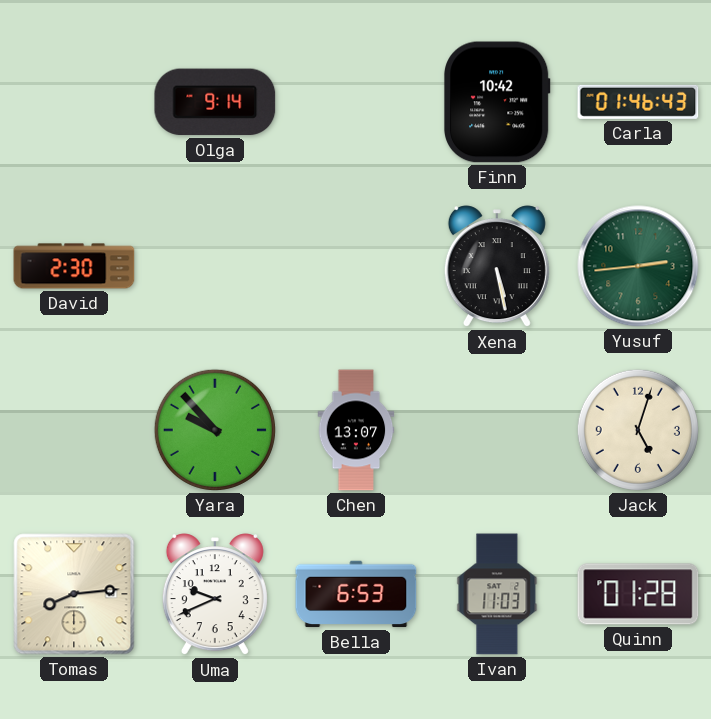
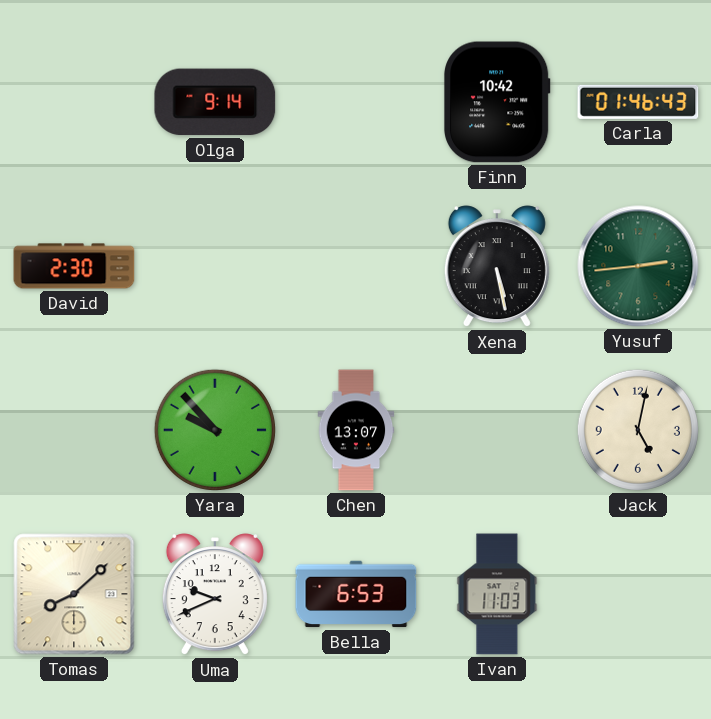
Jack: 5:03 -> 5:02 (638, 430)
Tomas: 8:14 -> 8:08 (74, 594)
Quinn: 01:28 -> none (638, 594)
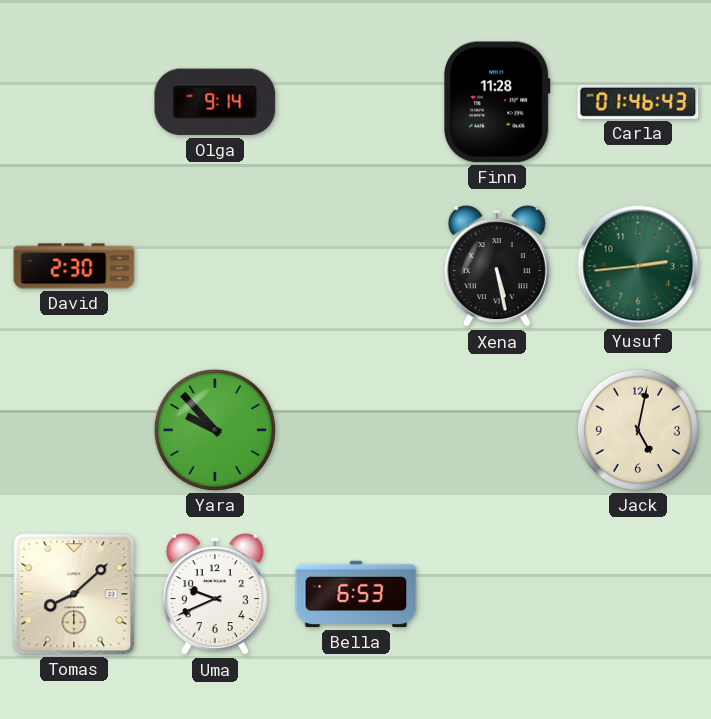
Finn: 10:42 -> 11:28 (497, 102)
Chen: 13:07 -> none (356, 430)
Ivan: 11:03 -> none (497, 594)
